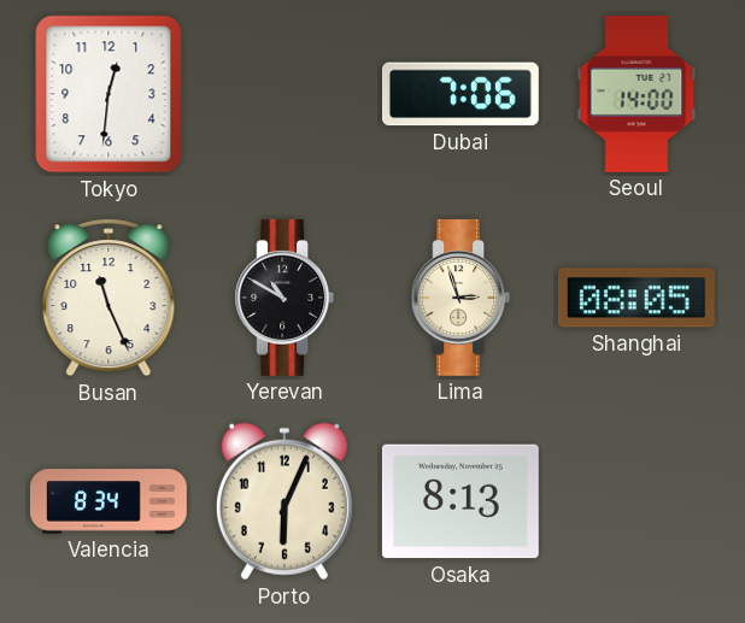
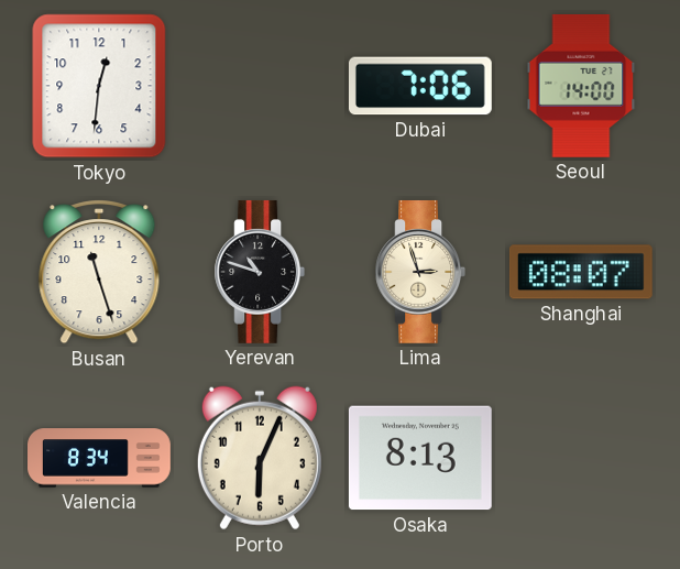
Busan: 11:26 -> 11:27 (99, 272)
Yerevan: 10:50 -> 10:48 (260, 272)
Shanghai: 08:05 -> 08:07 (581, 272)
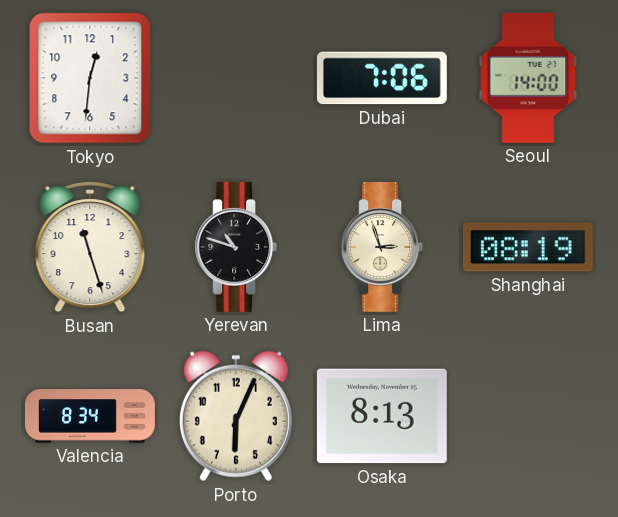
Shanghai: 08:07 -> 08:19 (528, 247)
